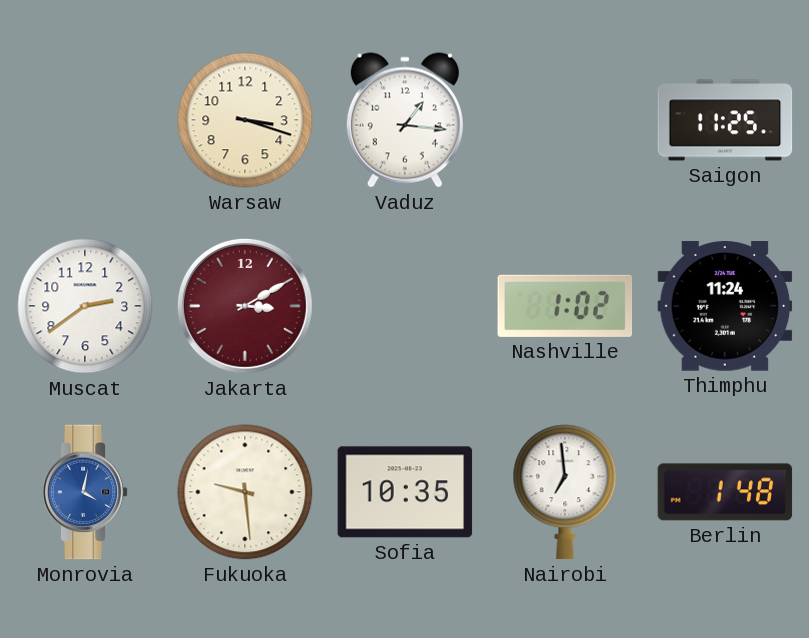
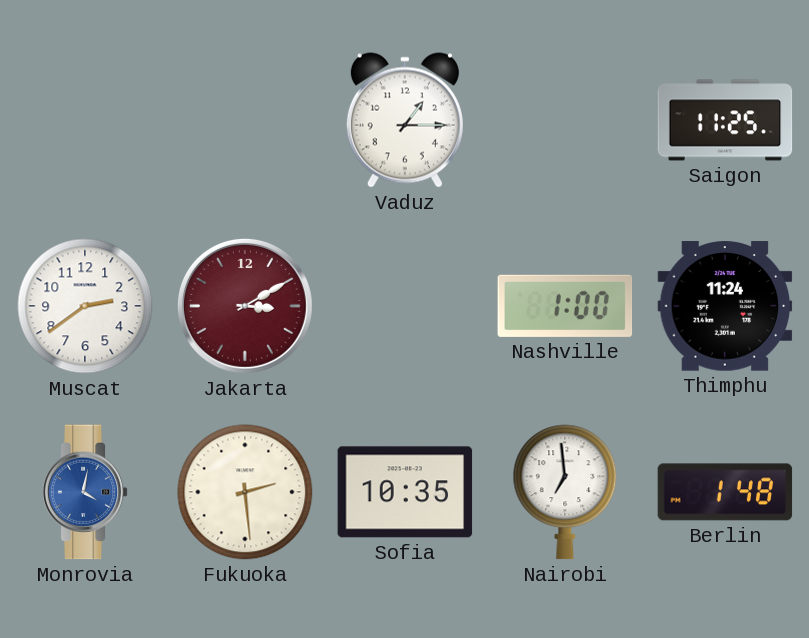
Warsaw: 3:18 -> none (245, 120)
Vaduz: 1:16 -> 1:15 (405, 120)
Nashville: 1:02 -> 1:00 (565, 306)
Fukuoka: 9:29 -> 2:29 (245, 492)
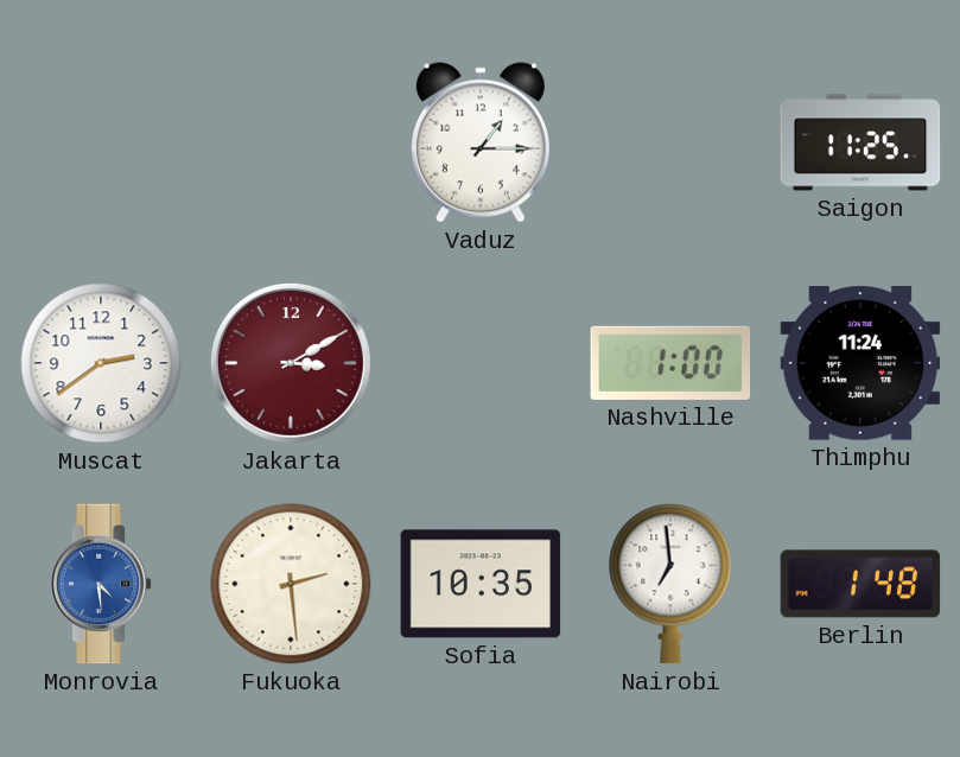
Monrovia: 4:02 -> 4:29 (101, 584)
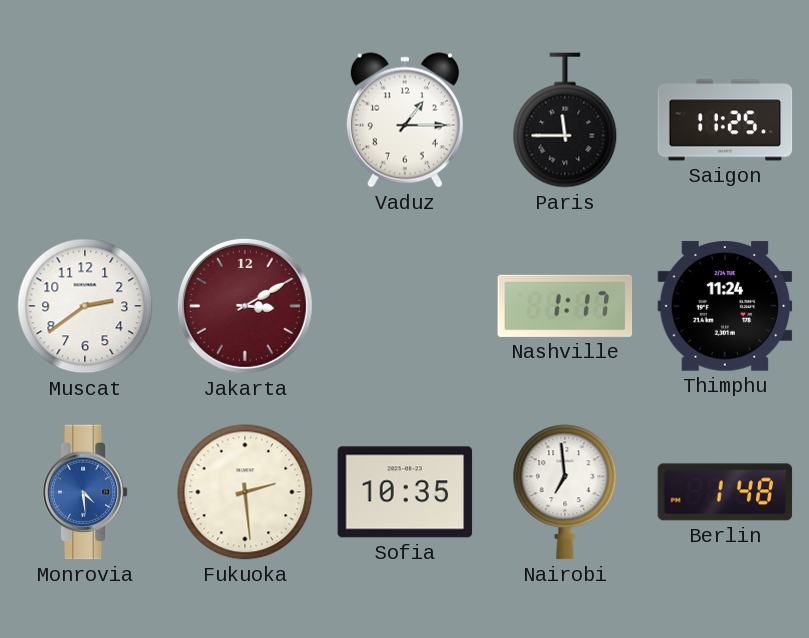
Paris: none -> 11:45 (565, 120)
Nashville: 1:00 -> 1:17 (565, 306)
